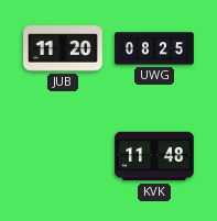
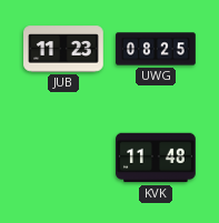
JUB: 11:20 -> 11:23 (63, 49)
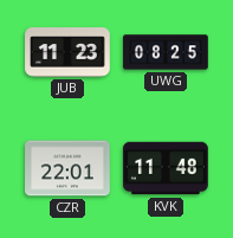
CZR: none -> 22:01 (67, 168)
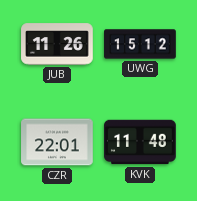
JUB: 11:23 -> 11:26 (57, 44)
UWG: 08:25 -> 15:12 (140, 44)
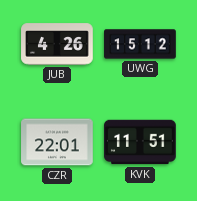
JUB: 11:26 -> 4:26 (57, 44)
KVK: 11:48 -> 11:51 (140, 142)
